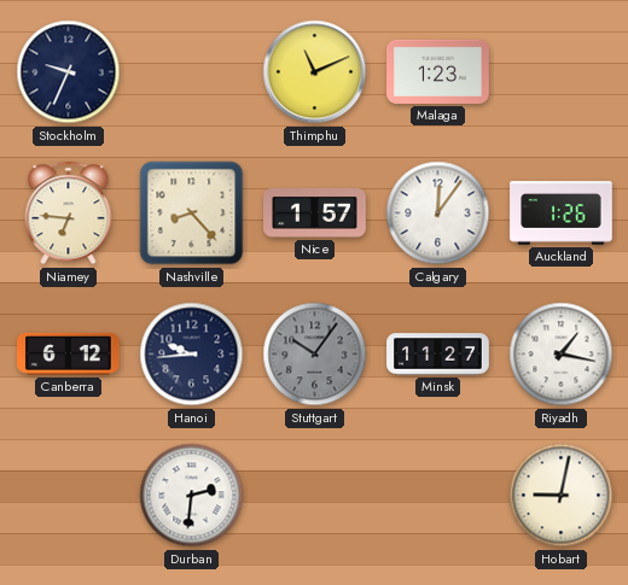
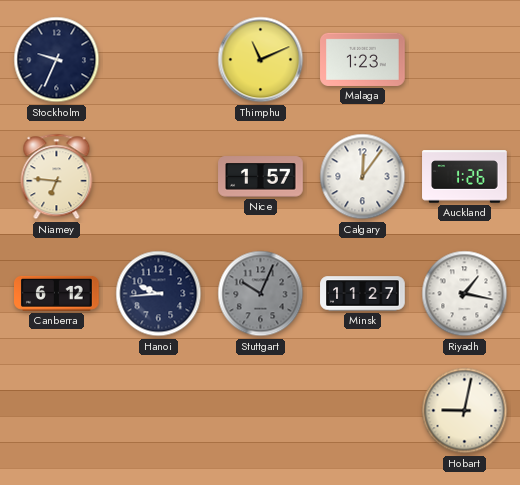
Nashville: 8:23 -> none (192, 213)
Stuttgart: 10:06 -> 10:04 (261, 294)
Durban: 2:31 -> none (192, 496)
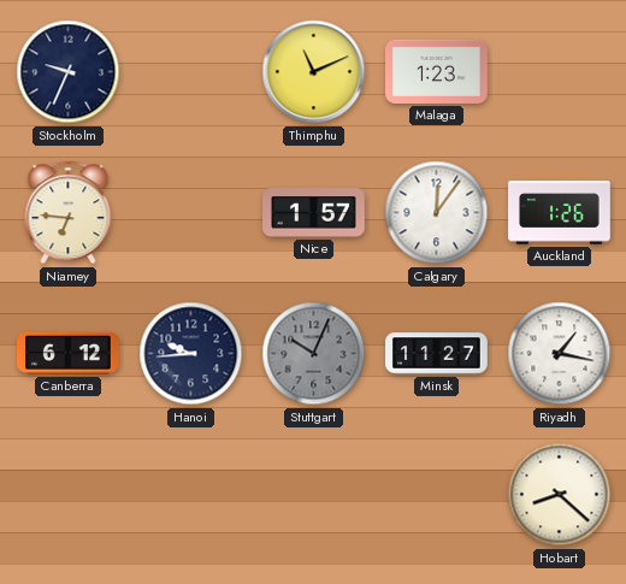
Hobart: 9:02 -> 8:22 (560, 495)
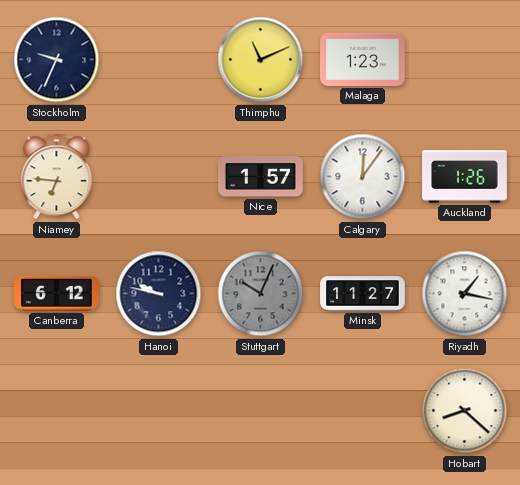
Hanoi: 9:44 -> 9:47 (159, 294)
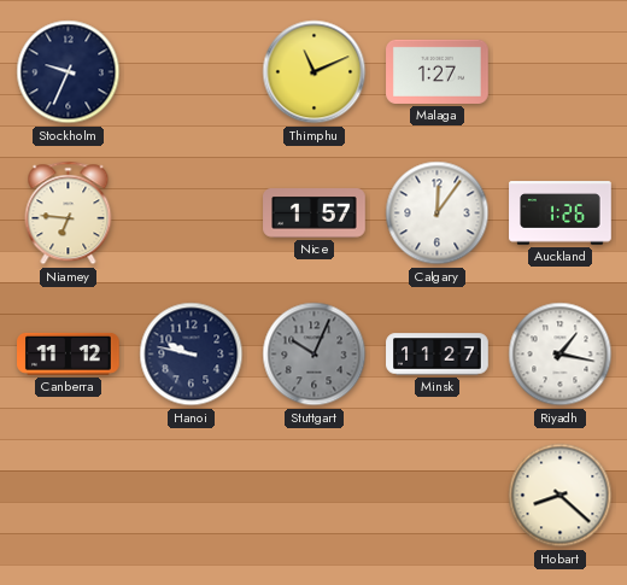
Malaga: 1:23 -> 1:27 (438, 71)
Canberra: 6:12 -> 11:12 (69, 353)
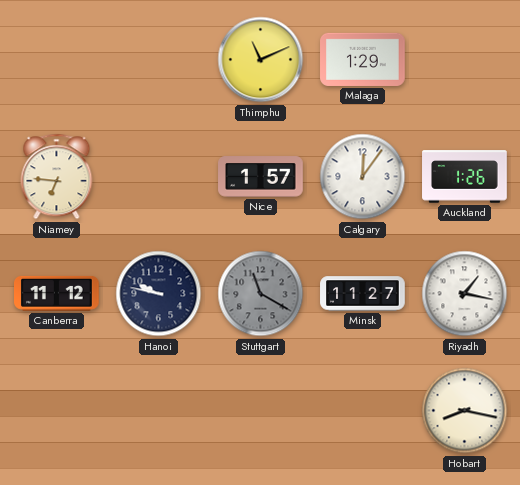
Stockholm: 9:34 -> none (69, 72)
Malaga: 1:27 -> 1:29 (363, 59)
Stuttgart: 10:04 -> 11:20 (261, 294)
Hobart: 8:22 -> 8:17 (465, 411)
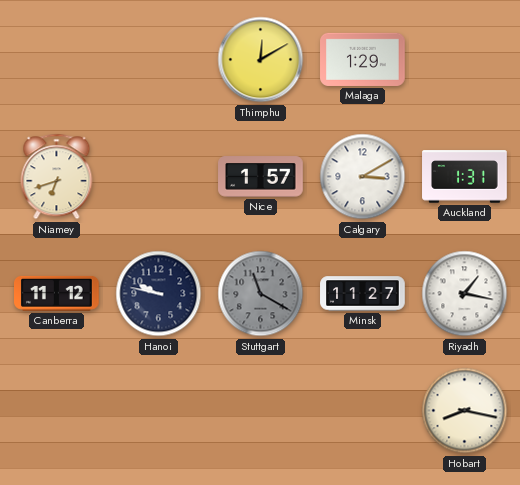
Thimphu: 11:11 -> 12:10 (261, 60)
Niamey: 6:46 -> 6:42 (57, 177)
Calgary: 12:06 -> 3:10 (363, 177)
Auckland: 1:26 -> 1:31 (465, 177)
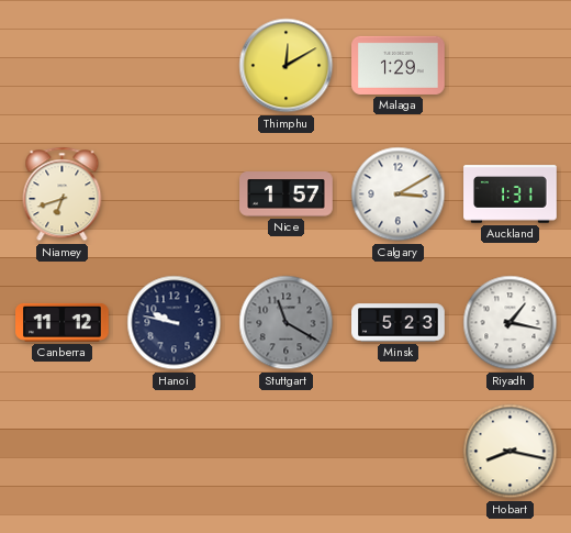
Minsk: 11:27 -> 5:23 (399, 323)
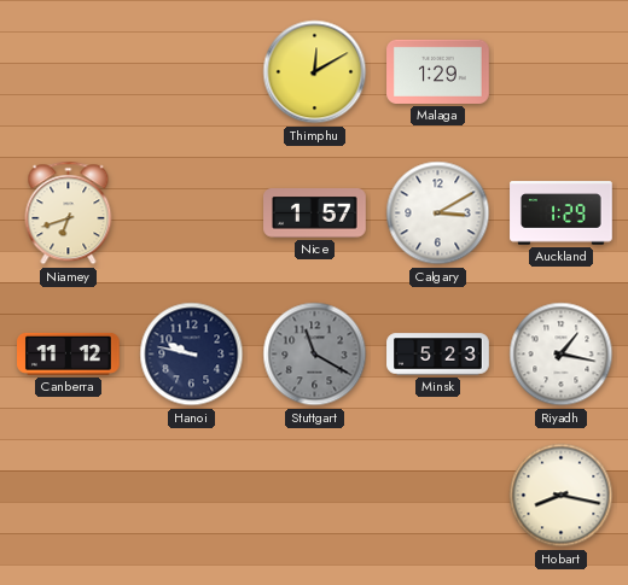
Auckland: 1:31 -> 1:29 (562, 213)
